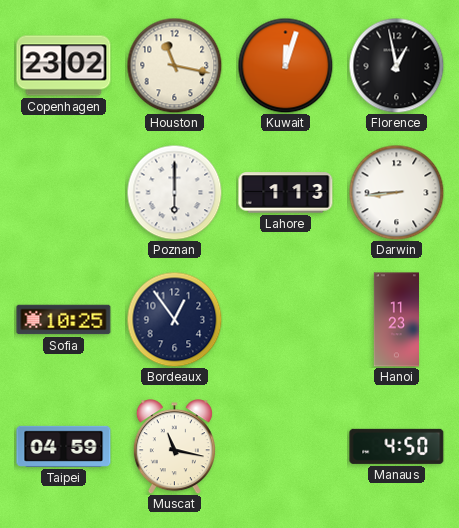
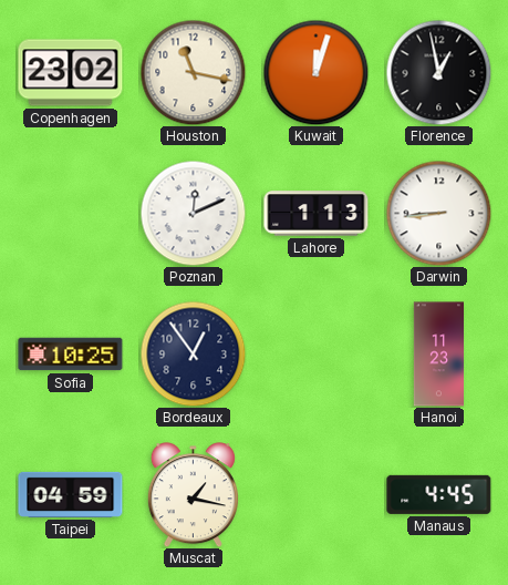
Poznan: 6:00 -> 12:11 (193, 213)
Muscat: 11:17 -> 1:17 (193, 495)
Manaus: 4:50 -> 4:45 (439, 494)
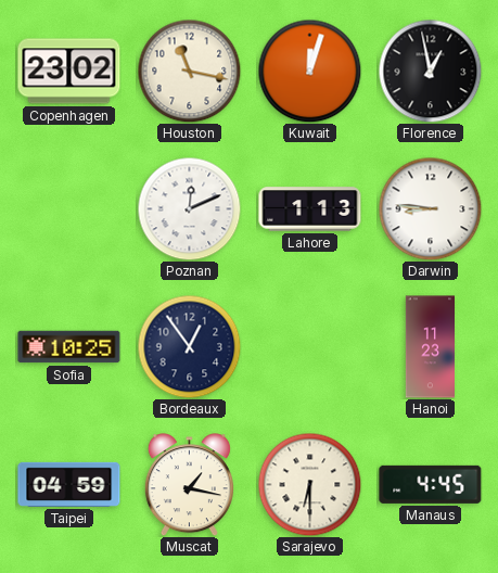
Darwin: 8:44 -> 8:46 (430, 208)
Sarajevo: none -> 6:30 (309, 484)
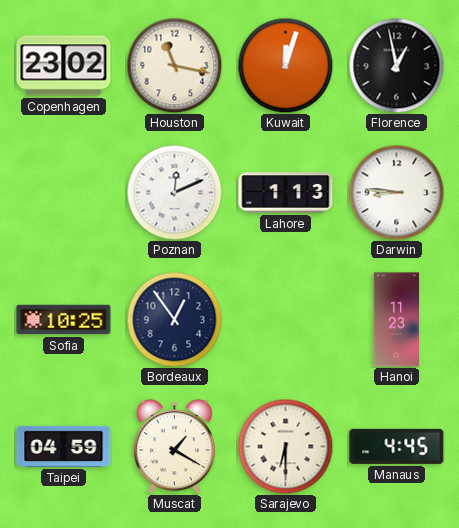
Muscat: 1:17 -> 1:20 (174, 447)
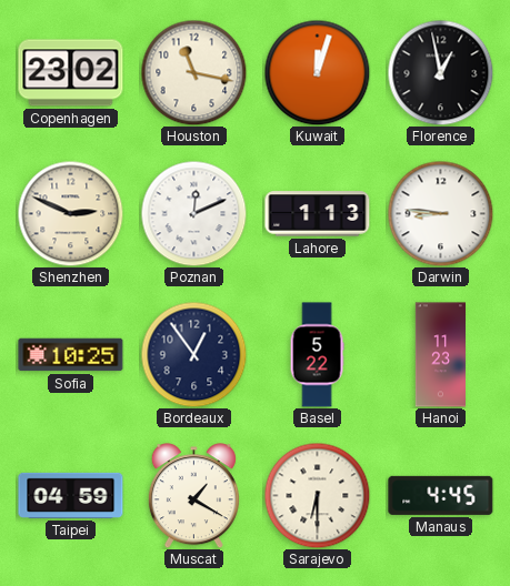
Shenzhen: none -> 2:49 (70, 213)
Basel: none -> 5:22 (317, 355)
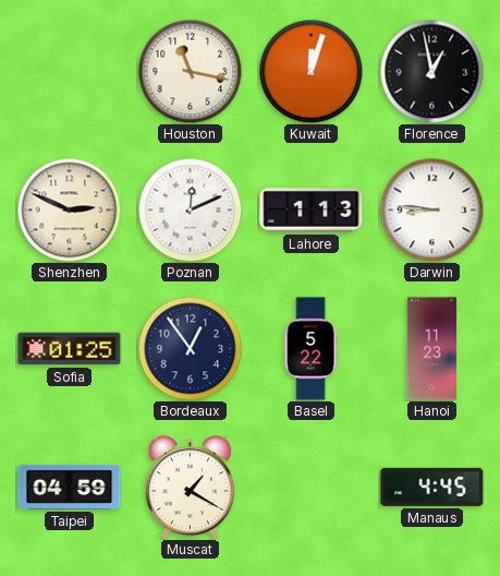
Copenhagen: 23:02 -> none (71, 73)
Sofia: 10:25 -> 01:25 (70, 349)
Sarajevo: 6:30 -> none (317, 495)
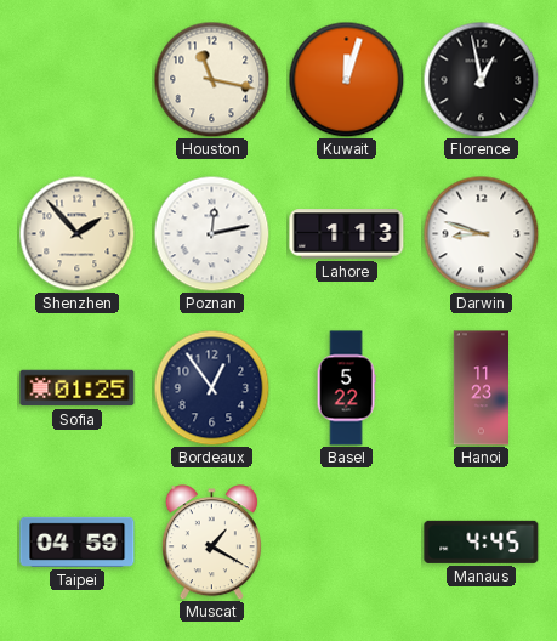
Shenzhen: 2:49 -> 1:53 (76, 233)
Poznan: 12:11 -> 12:13 (211, 233)
Darwin: 8:46 -> 8:48 (481, 233)
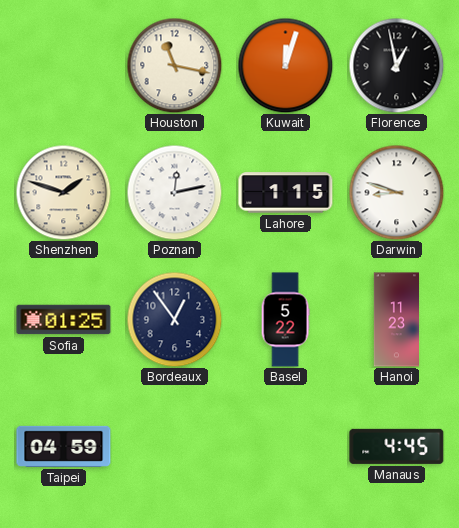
Shenzhen: 1:53 -> 1:48 (63, 192)
Lahore: 1:13 -> 1:15 (286, 193)
Muscat: 1:20 -> none (211, 543)
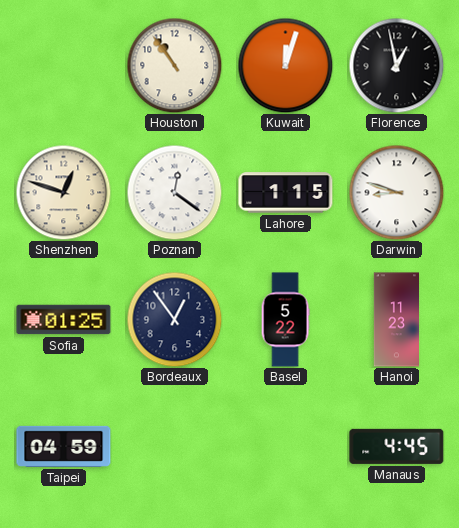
Houston: 11:17 -> 10:54 (174, 65)
Shenzhen: 1:48 -> 12:48 (63, 192)
Poznan: 12:13 -> 12:21 (174, 192)
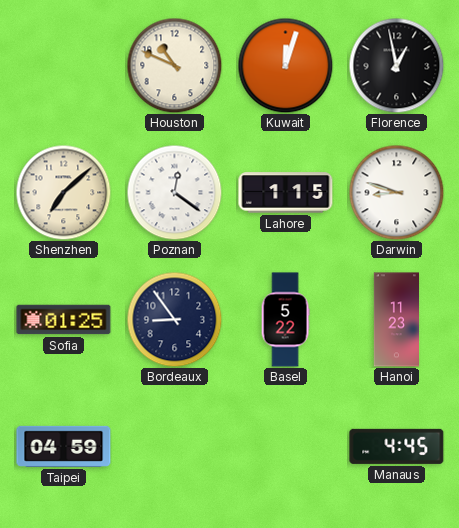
Houston: 10:54 -> 10:49 (174, 65)
Shenzhen: 12:48 -> 7:08 (63, 192)
Bordeaux: 12:54 -> 8:54 (174, 319)
